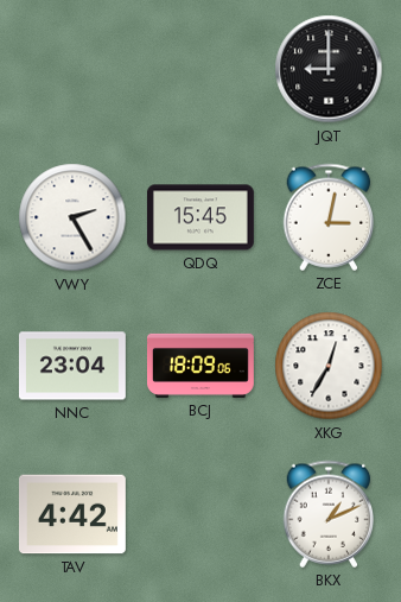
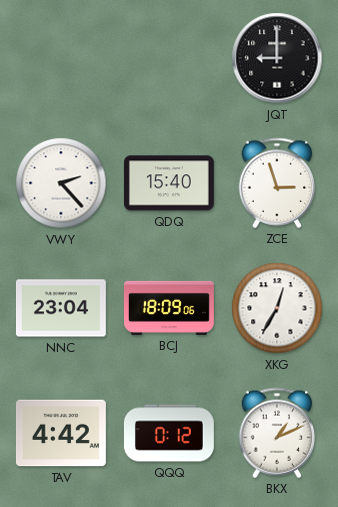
VWY: 2:25 -> 2:23 (61, 183)
QDQ: 15:45 -> 15:40 (169, 183)
ZCE: 3:02 -> 2:57 (277, 183)
QQQ: none -> 0:12 (169, 433)
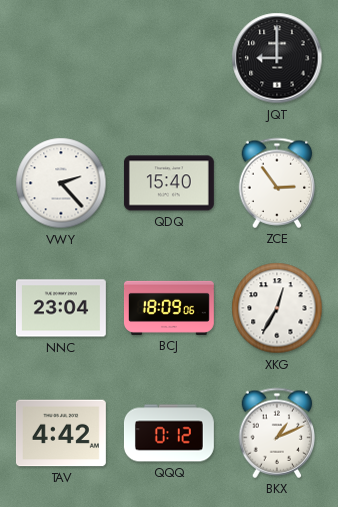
ZCE: 2:57 -> 2:54 (277, 183)
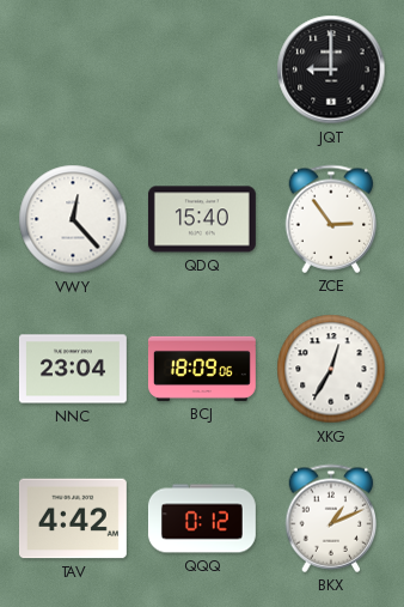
VWY: 2:23 -> 12:23 (73, 219)
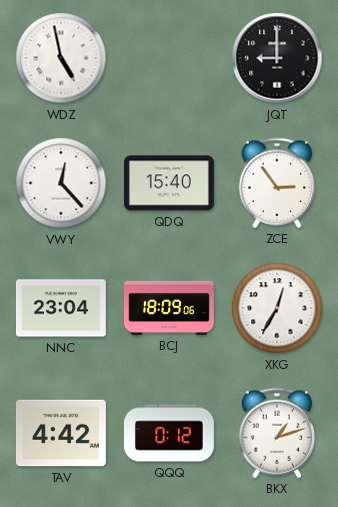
WDZ: none -> 4:58 (61, 58)
BKX: 1:11 -> 1:12 (277, 433)
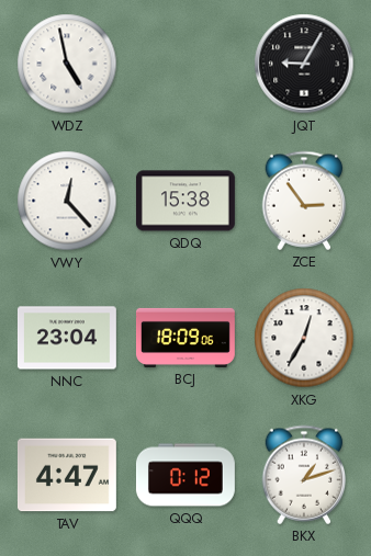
JQT: 9:00 -> 9:05 (304, 64)
QDQ: 15:40 -> 15:38 (185, 201)
TAV: 4:42 -> 4:47 (67, 475)
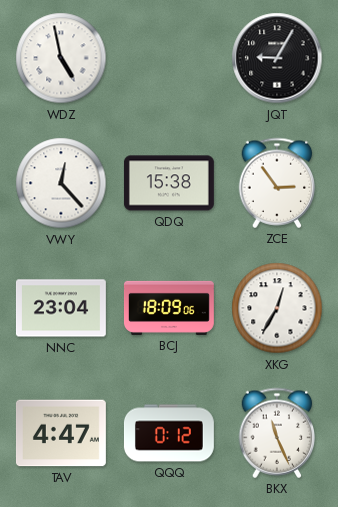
BKX: 1:12 -> 11:26 (277, 433)
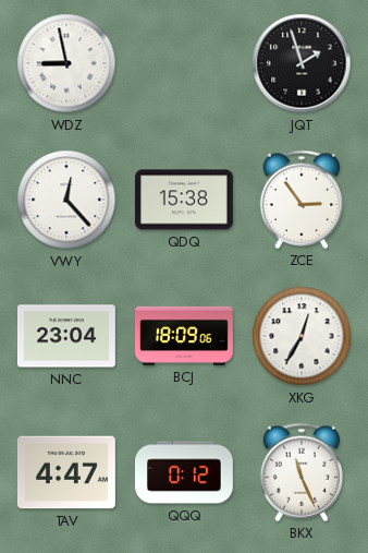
WDZ: 4:58 -> 8:58 (66, 63)
JQT: 9:05 -> 1:57 (302, 63)
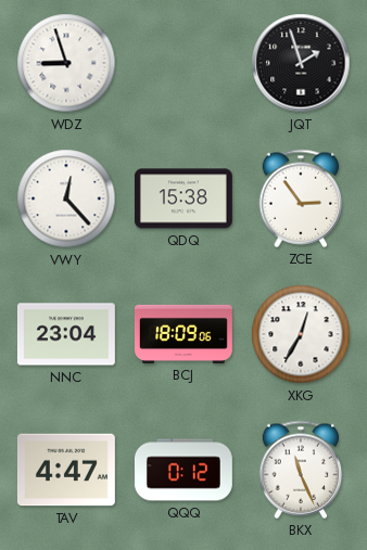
WDZ: 8:58 -> 8:57 (66, 63)
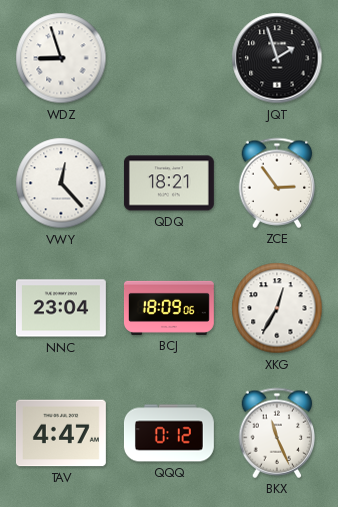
QDQ: 15:38 -> 18:21 (169, 183)
